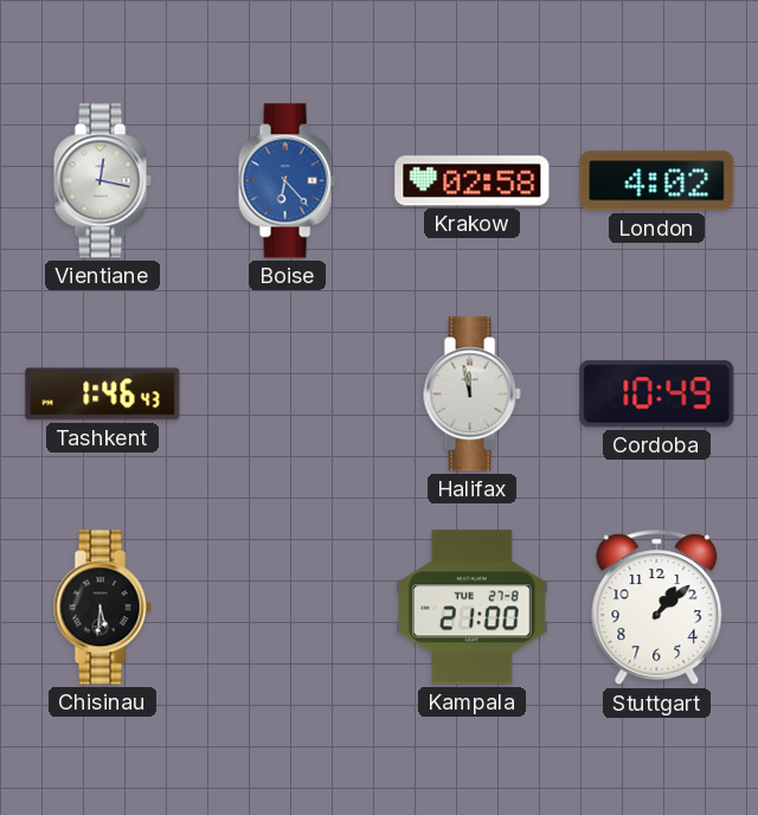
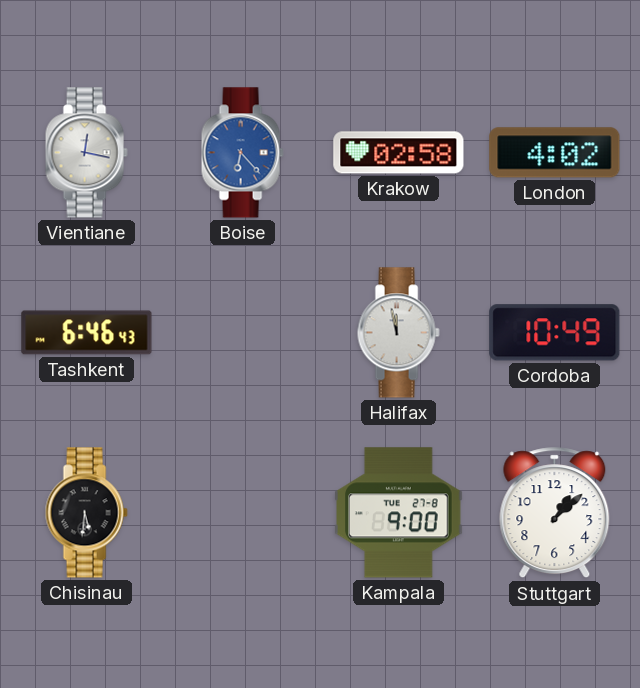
Tashkent: 1:46 -> 6:46 (87, 333)
Kampala: 21:00 -> 9:00 (399, 513)
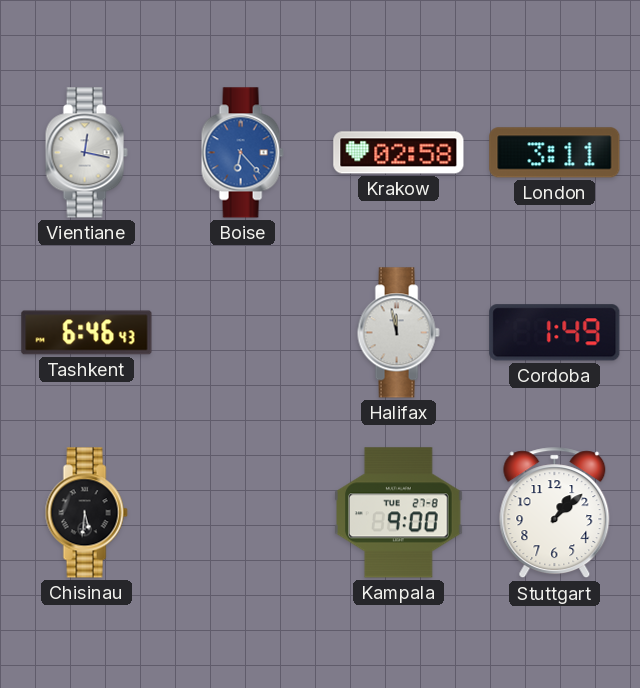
London: 4:02 -> 3:11 (555, 153)
Cordoba: 10:49 -> 1:49 (555, 333)
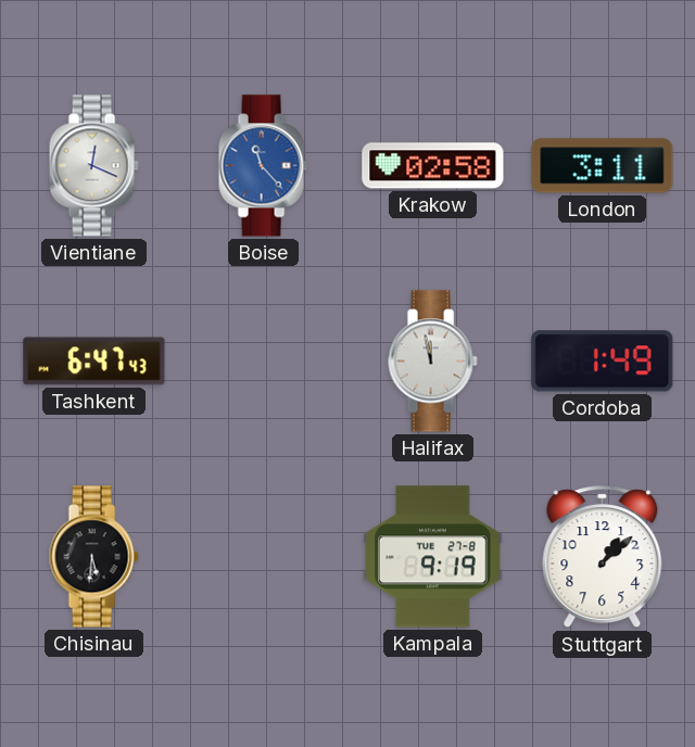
Vientiane: 12:17 -> 12:19 (93, 166)
Boise: 6:23 -> 11:23 (263, 166)
Tashkent: 6:46 -> 6:47 (94, 362)
Kampala: 9:00 -> 9:19 (433, 557)
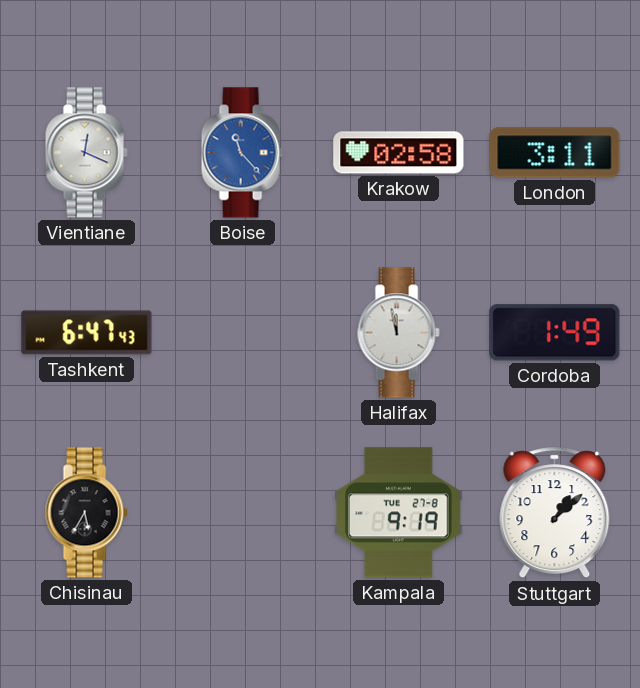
Chisinau: 5:31 -> 5:35 (86, 513)
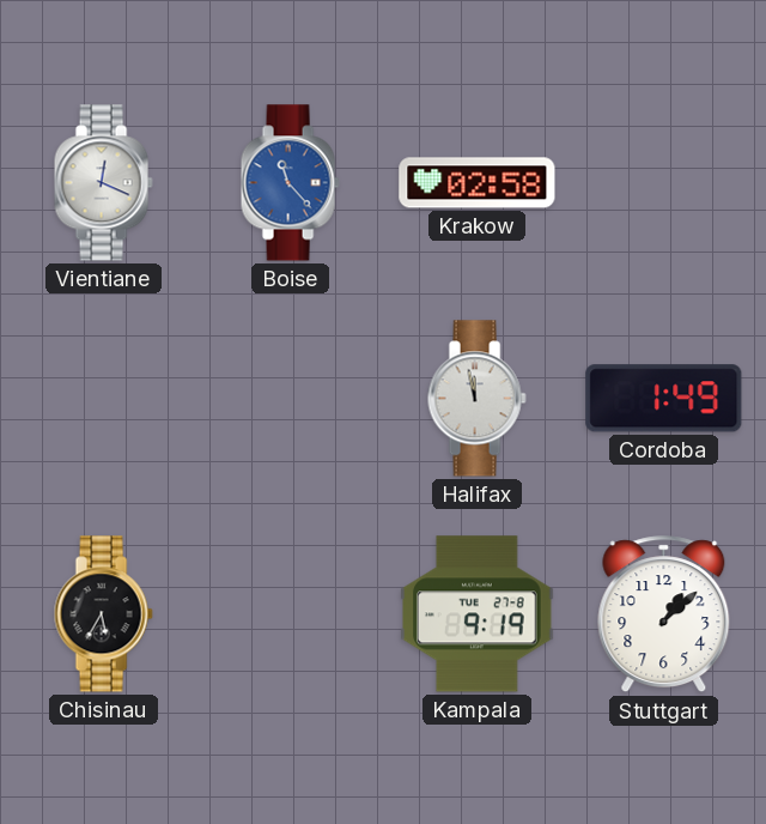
London: 3:11 -> none (555, 153)
Tashkent: 6:47 -> none (87, 333)
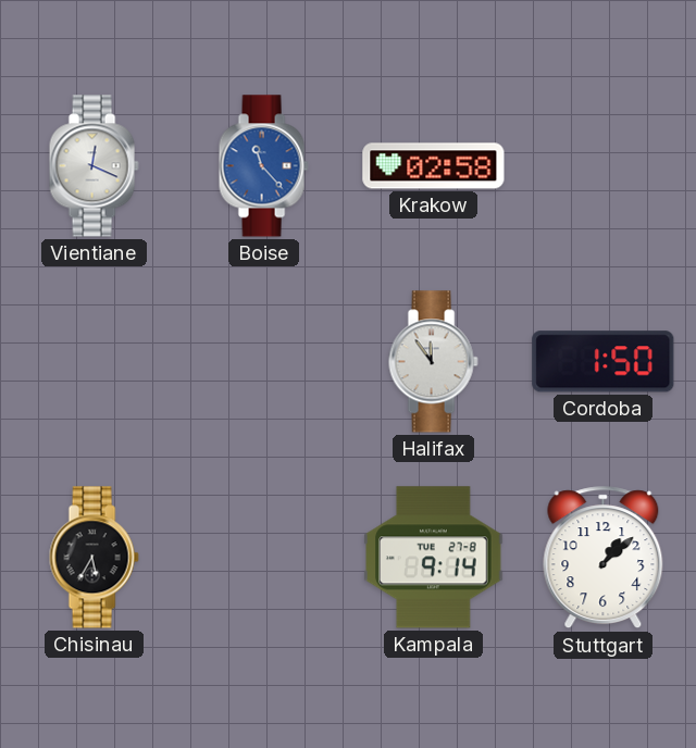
Halifax: 11:58 -> 11:54 (433, 362)
Cordoba: 1:49 -> 1:50 (604, 362)
Kampala: 9:19 -> 9:14 (434, 558)
